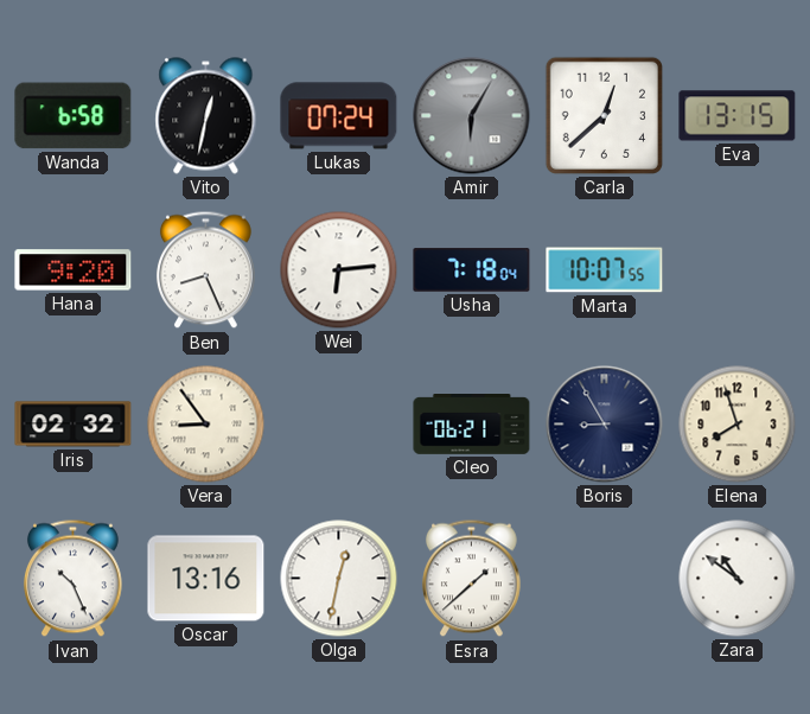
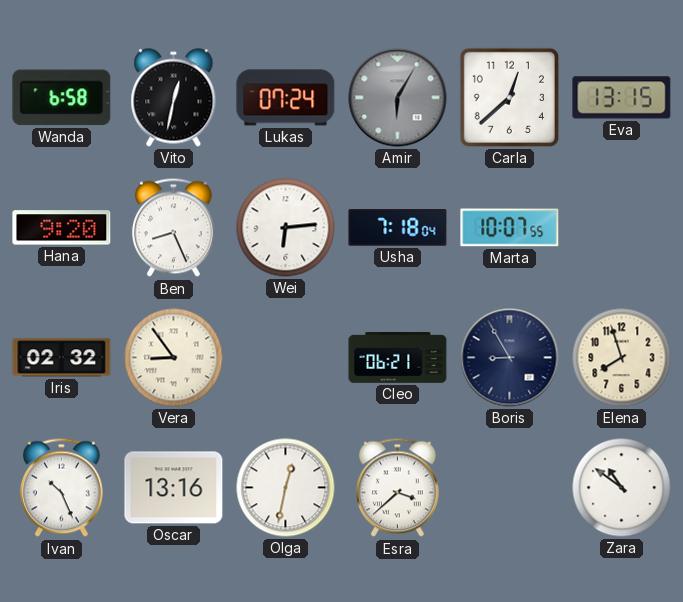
Esra: 1:38 -> 3:38 (397, 488)
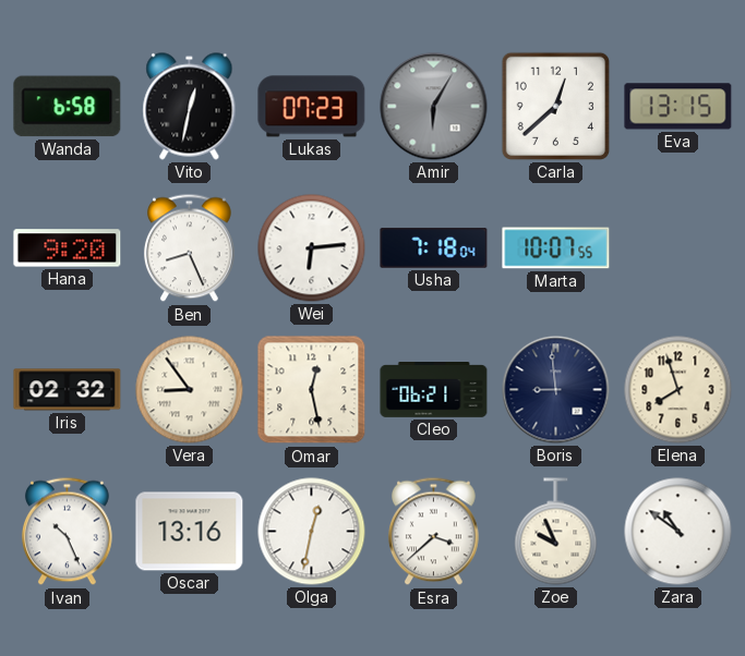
Lukas: 07:24 -> 07:23 (312, 107)
Omar: none -> 12:28 (312, 390)
Boris: 8:55 -> 8:59 (556, 390)
Zoe: none -> 9:56 (556, 532)
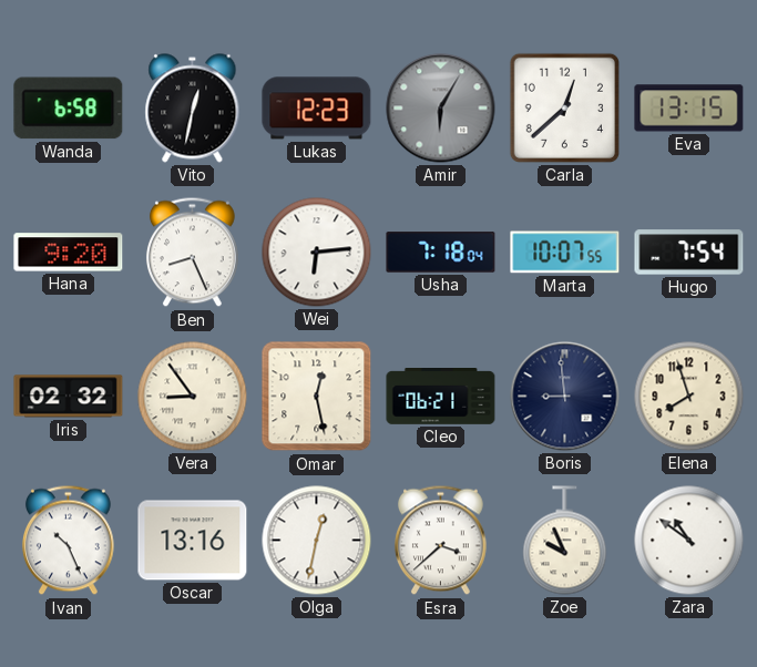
Lukas: 07:23 -> 12:23 (317, 109)
Hugo: none -> 7:54 (689, 253)
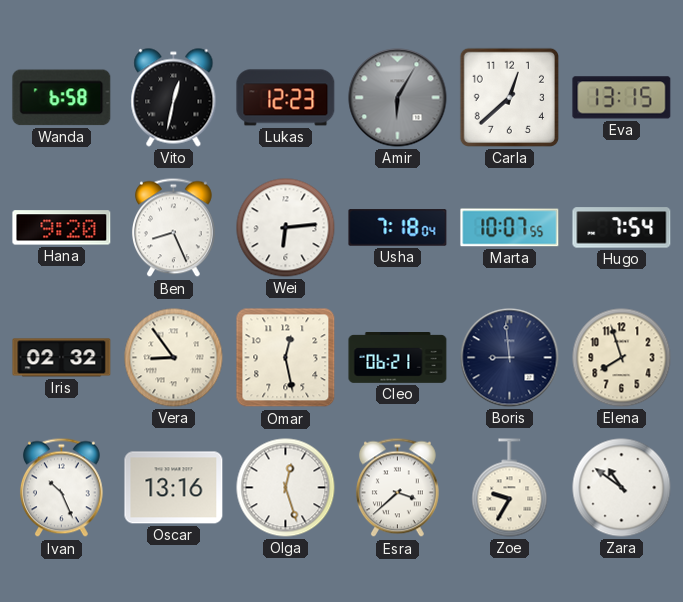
Olga: 12:32 -> 12:27 (286, 488)
Zoe: 9:56 -> 9:35 (510, 488)
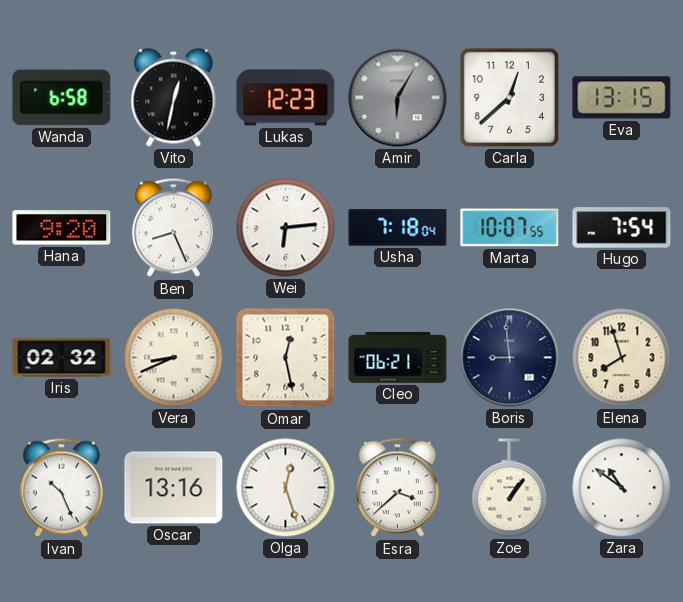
Vera: 8:54 -> 8:41 (174, 358)
Zoe: 9:35 -> 1:06 (510, 488)
